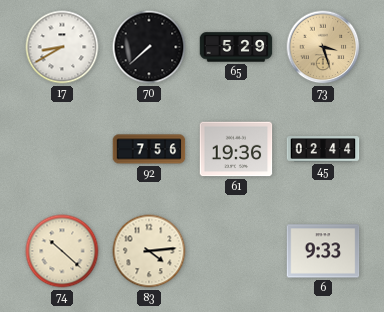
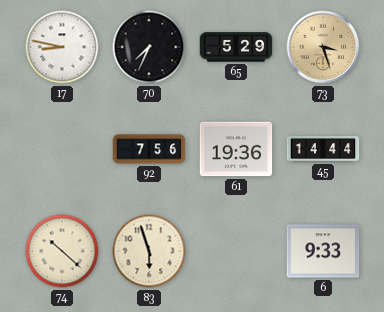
17: 8:40 -> 8:47 (62, 47)
70: 7:38 -> 7:34 (149, 47)
45: 02:44 -> 14:44 (323, 149)
83: 4:14 -> 5:57 (149, 251)
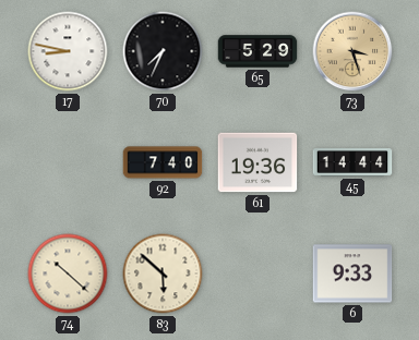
92: 7:56 -> 7:40 (163, 162)
83: 5:57 -> 5:52 (163, 274)
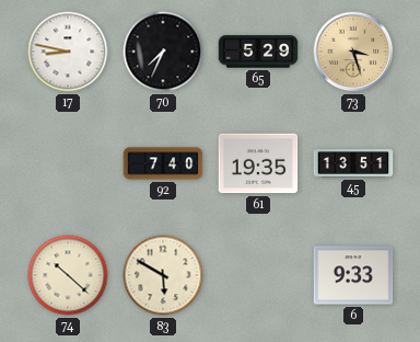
61: 19:36 -> 19:35 (258, 163)
45: 14:44 -> 13:51 (353, 163)
83: 5:52 -> 5:50 (163, 275)
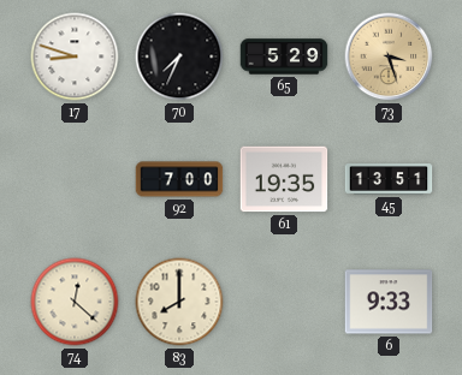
17: 8:47 -> 8:48 (75, 56)
92: 7:40 -> 7:00 (179, 179)
74: 10:22 -> 12:22 (75, 302)
83: 5:50 -> 8:00 (179, 302)
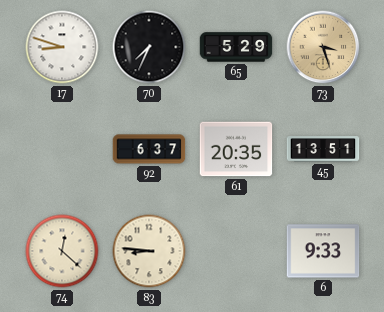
92: 7:00 -> 6:37 (149, 149)
61: 19:35 -> 20:35 (236, 149)
83: 8:00 -> 8:46 (149, 251)
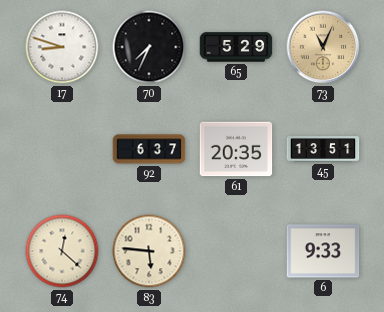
73: 3:27 -> 11:04 (323, 47)
83: 8:46 -> 5:46 (149, 251)
